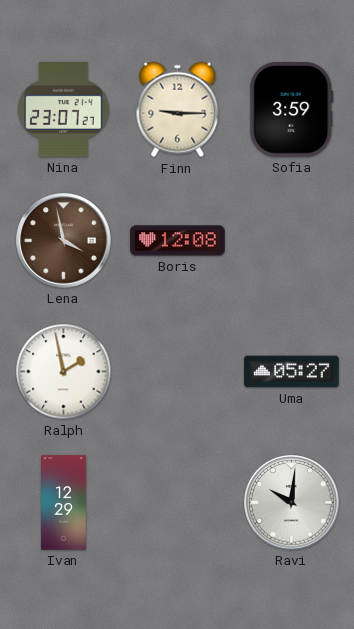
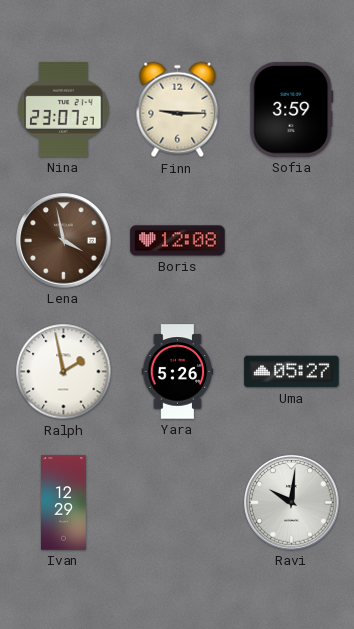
Yara: none -> 5:26 (178, 372)
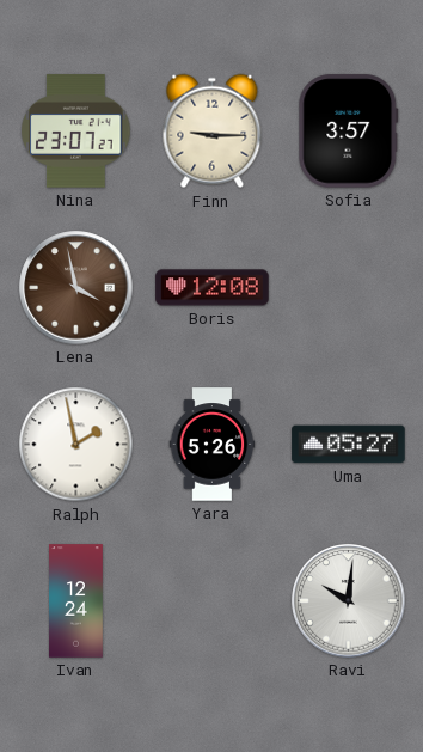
Sofia: 3:59 -> 3:57 (349, 132)
Ivan: 12:29 -> 12:24 (76, 601)
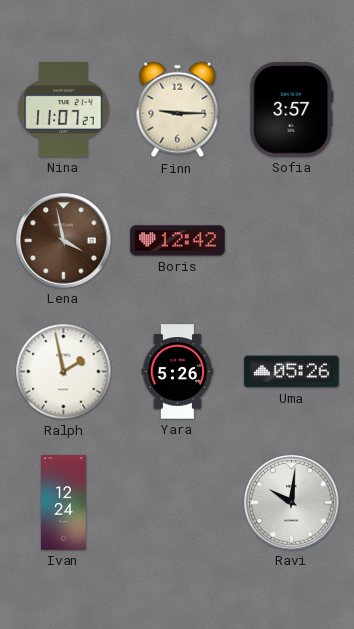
Nina: 23:07 -> 11:07 (64, 110)
Boris: 12:08 -> 12:42 (178, 241)
Uma: 05:27 -> 05:26 (292, 372)
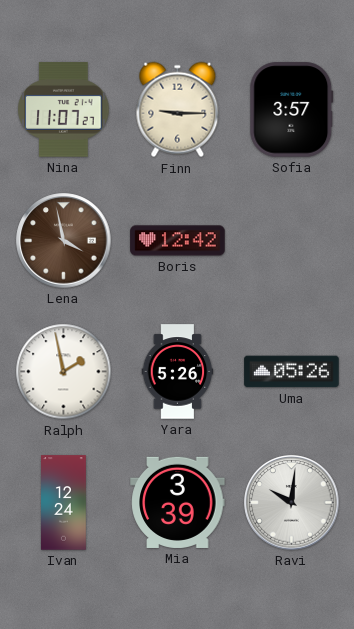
Mia: none -> 3:39 (178, 502)
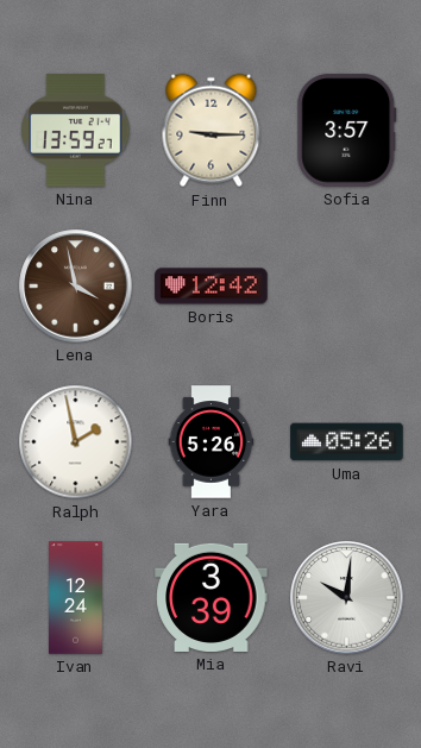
Nina: 11:07 -> 13:59 (76, 131)
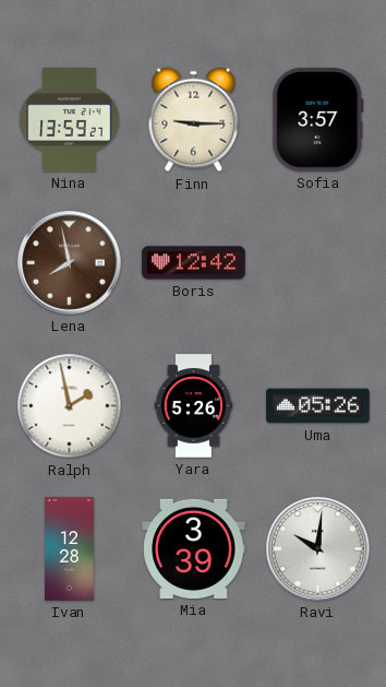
Lena: 3:58 -> 7:58 (70, 263)
Ivan: 12:24 -> 12:28 (70, 549)
